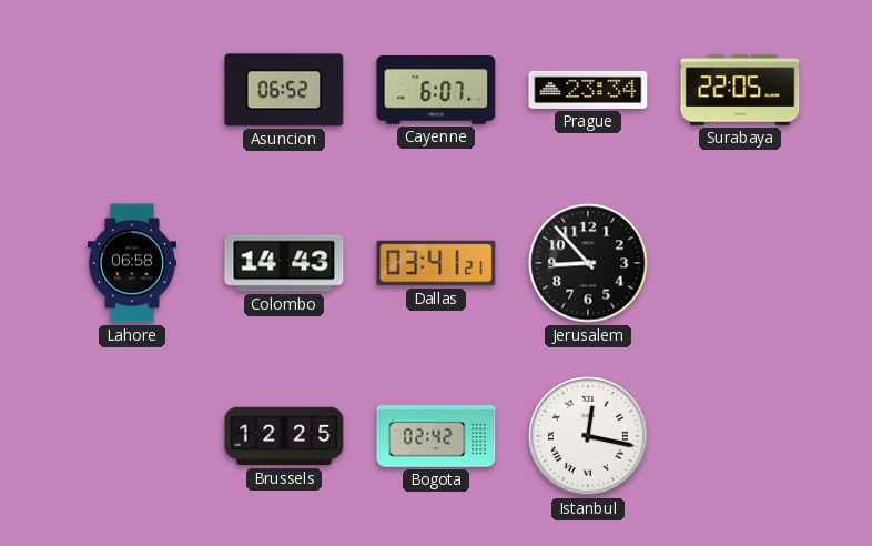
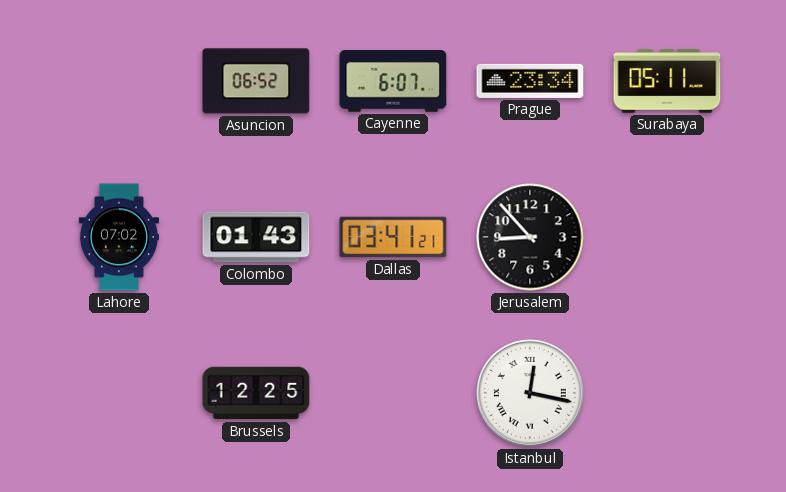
Surabaya: 22:05 -> 05:11 (667, 81)
Lahore: 06:58 -> 07:02 (119, 237)
Colombo: 14:43 -> 01:43 (256, 237)
Bogota: 02:42 -> none (436, 436)
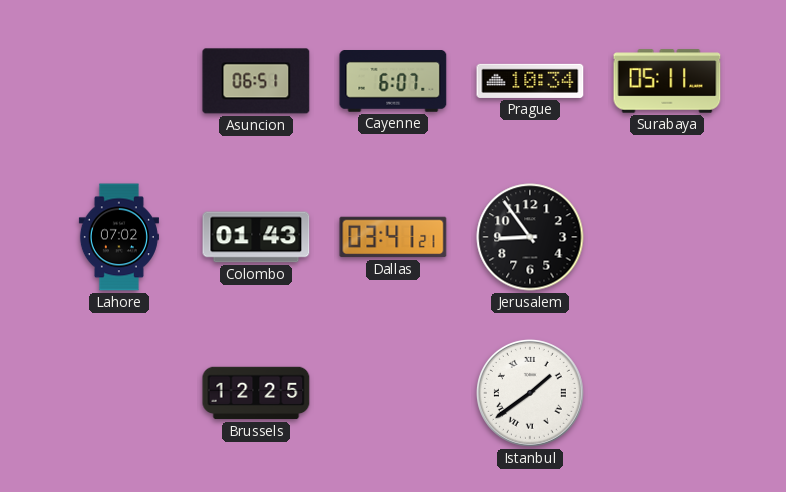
Asuncion: 06:52 -> 06:51 (256, 81)
Prague: 23:34 -> 10:34 (530, 81)
Jerusalem: 8:53 -> 8:54 (530, 237)
Istanbul: 12:17 -> 1:39 (530, 393)
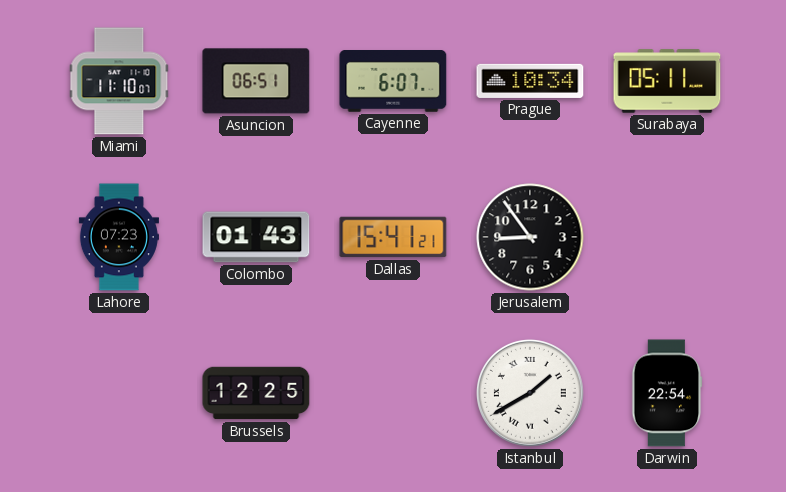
Miami: none -> 11:10 (119, 81)
Lahore: 07:02 -> 07:23 (119, 237)
Dallas: 03:41 -> 15:41 (393, 237)
Istanbul: 1:39 -> 1:40 (530, 393)
Darwin: none -> 22:54 (667, 393)
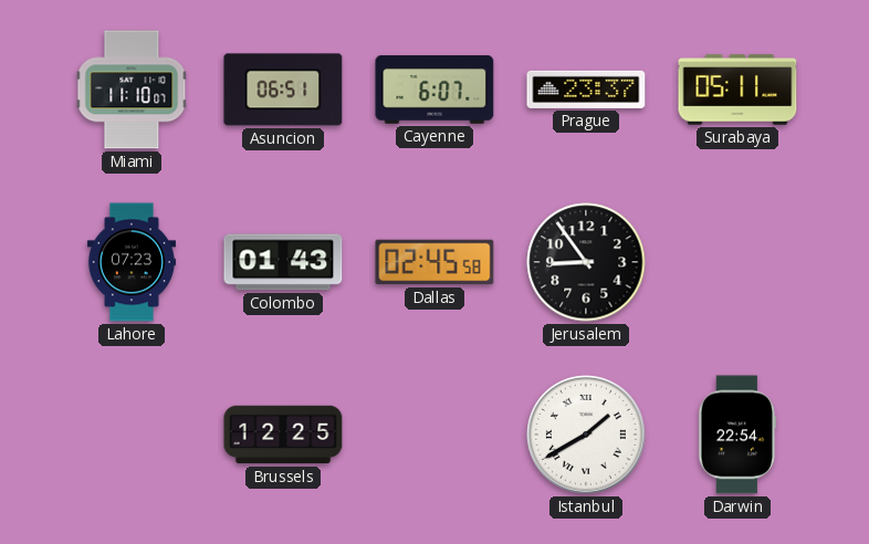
Prague: 10:34 -> 23:37 (586, 90)
Dallas: 15:41 -> 02:45 (434, 262)
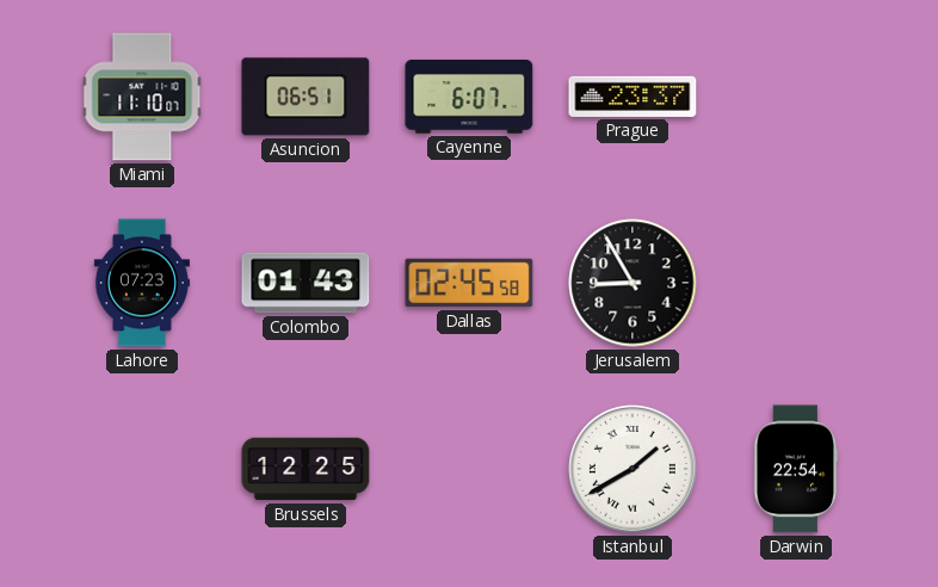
Surabaya: 05:11 -> none (737, 90)
Jerusalem: 8:54 -> 8:55 (632, 283)
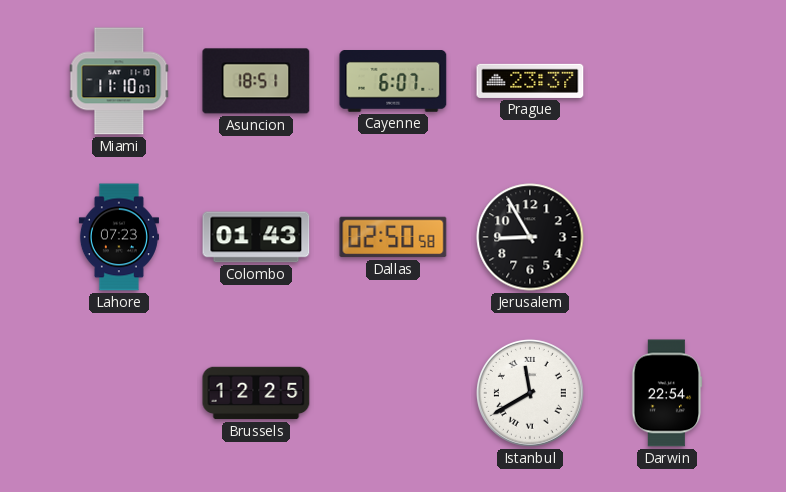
Asuncion: 06:51 -> 18:51 (256, 81)
Dallas: 02:45 -> 02:50 (393, 237)
Istanbul: 1:40 -> 11:40 (530, 393)
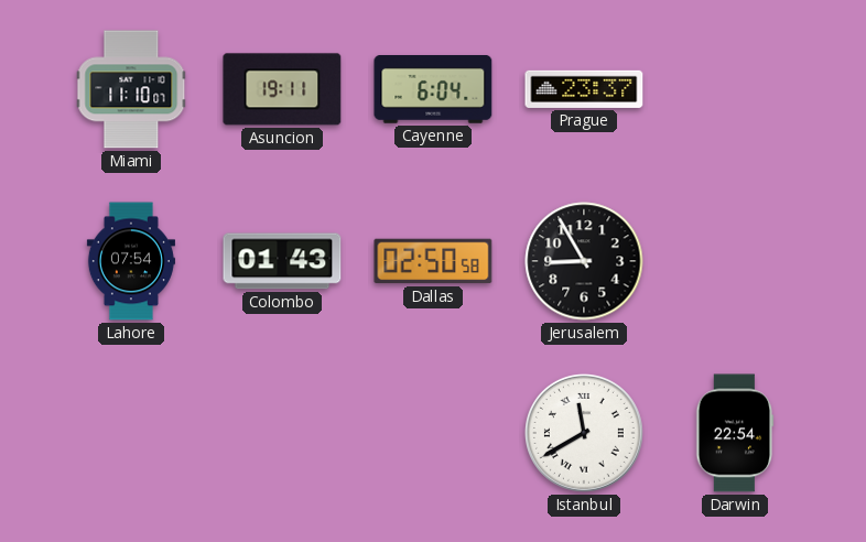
Asuncion: 18:51 -> 19:11 (282, 89)
Cayenne: 6:07 -> 6:04 (433, 90)
Lahore: 07:23 -> 07:54 (131, 261)
Brussels: 12:25 -> none (256, 393)
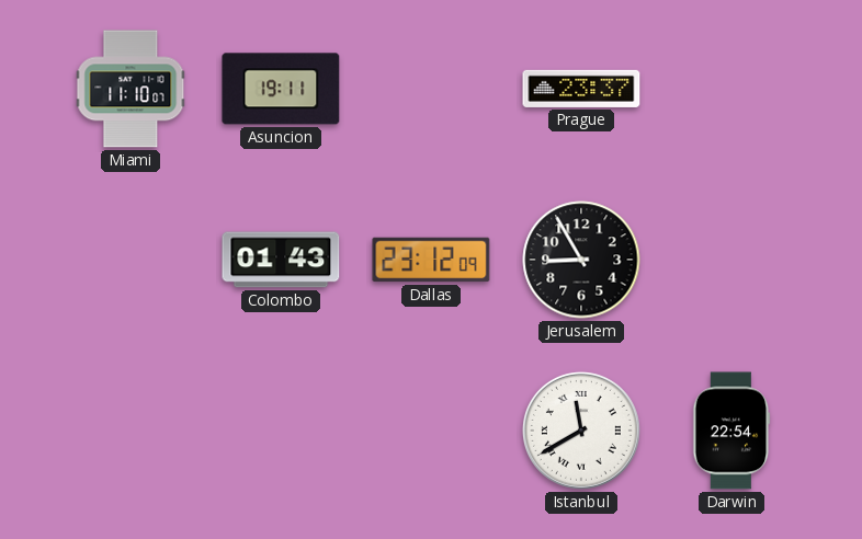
Cayenne: 6:04 -> none (433, 90)
Lahore: 07:54 -> none (131, 261)
Dallas: 02:50 -> 23:12 (431, 260)
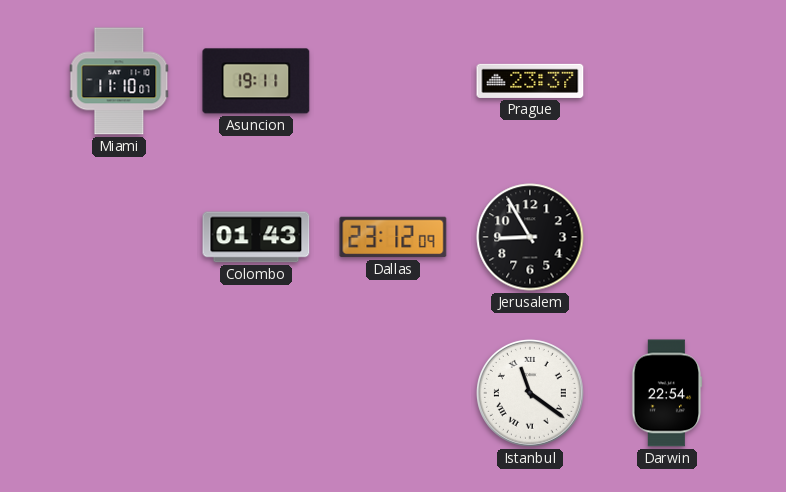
Istanbul: 11:40 -> 11:21 (530, 393)
